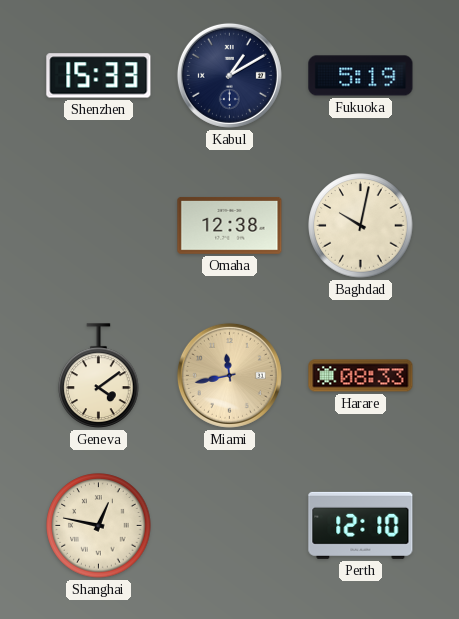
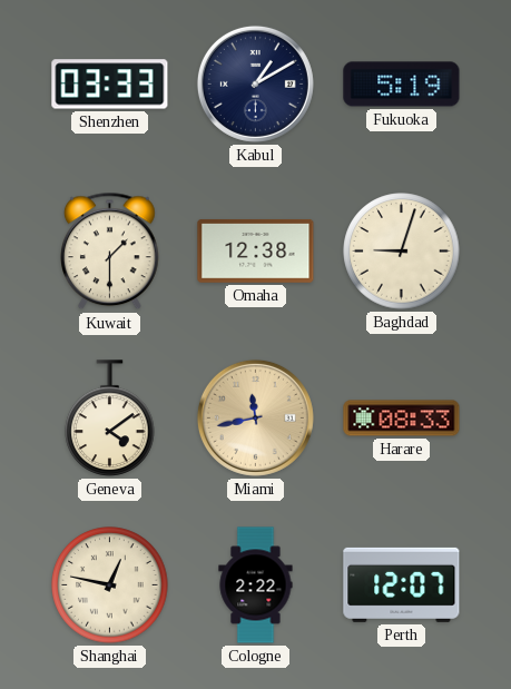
Shenzhen: 15:33 -> 03:33 (110, 85)
Kuwait: none -> 1:30 (110, 252)
Baghdad: 10:02 -> 9:03 (402, 252)
Cologne: none -> 2:22 (256, 585)
Perth: 12:10 -> 12:07 (402, 584)
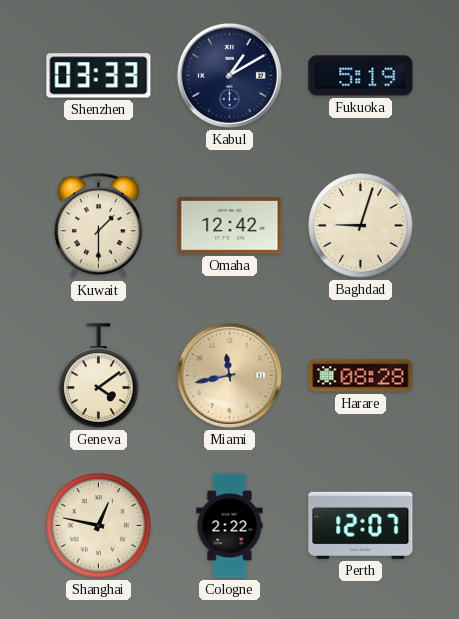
Omaha: 12:38 -> 12:42 (230, 225)
Harare: 08:33 -> 08:28 (361, 376)
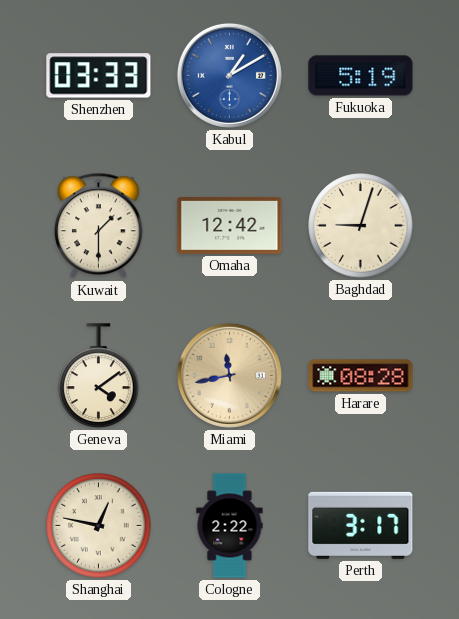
Kabul dial: navy -> blue (229, 75)
Perth: 12:07 -> 3:17 (361, 525)
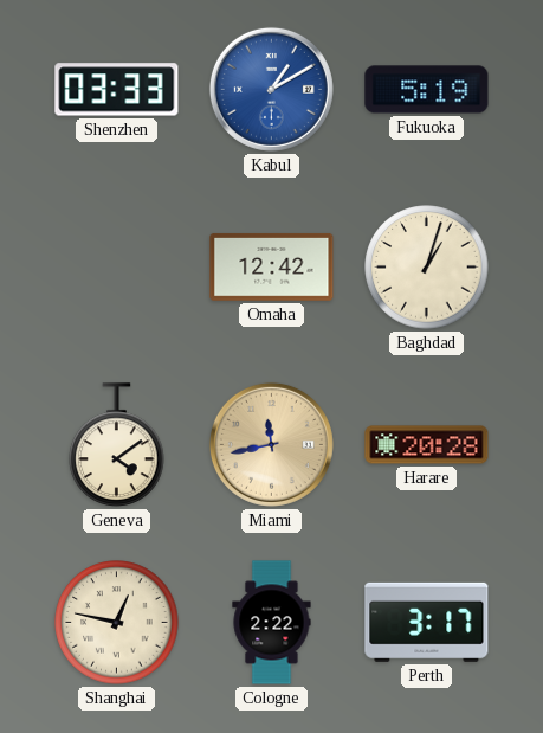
Kuwait: 1:30 -> none (99, 226)
Baghdad: 9:03 -> 1:03 (427, 268)
Harare: 08:28 -> 20:28 (427, 445)
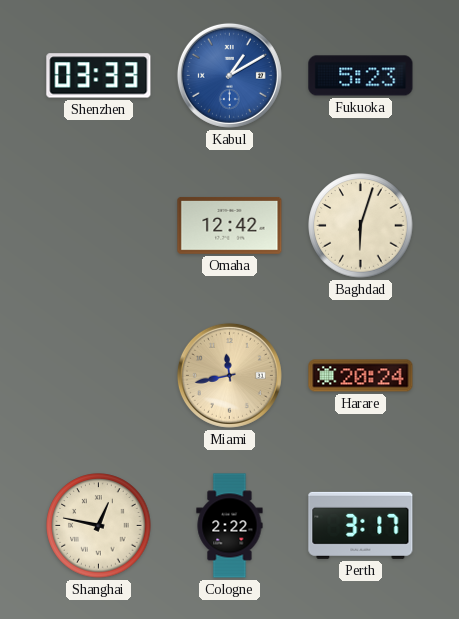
Fukuoka: 5:19 -> 5:23 (361, 76)
Baghdad: 1:03 -> 6:03 (361, 226)
Geneva: 4:09 -> none (117, 445)
Harare: 20:28 -> 20:24 (361, 376)
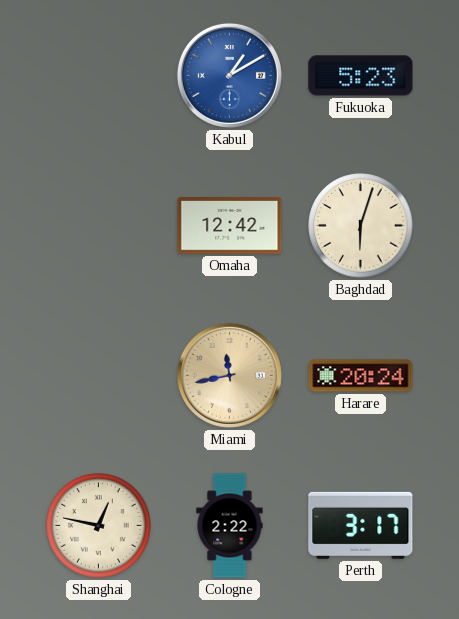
Shenzhen: 03:33 -> none (99, 76)
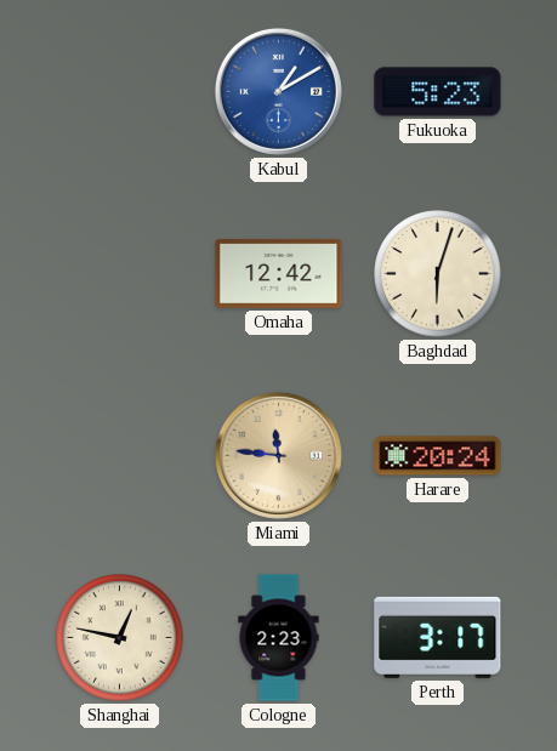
Miami: 11:43 -> 11:46 (278, 455)
Cologne: 2:22 -> 2:23 (279, 638)
